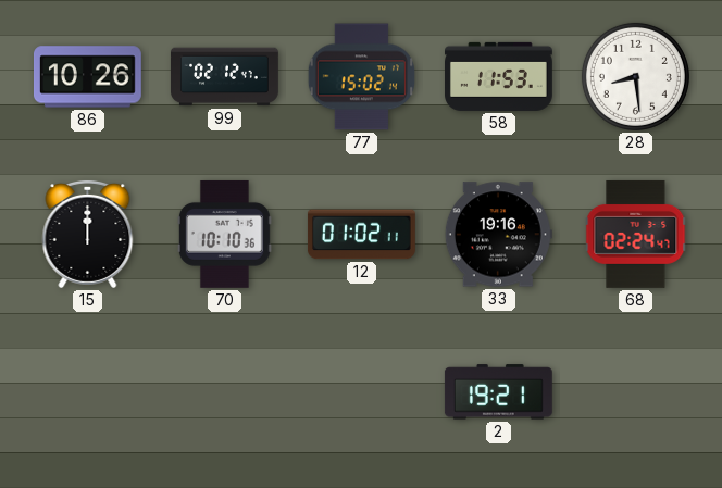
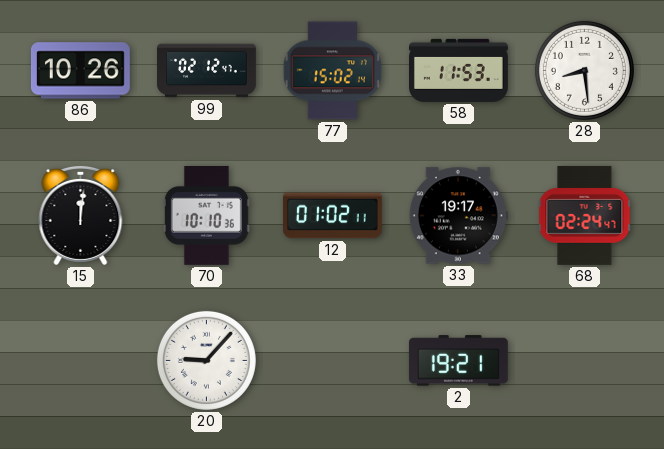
15: 12:00 -> 12:01 (81, 215)
33: 19:16 -> 19:17 (458, 216)
20: none -> 9:07 (206, 360)
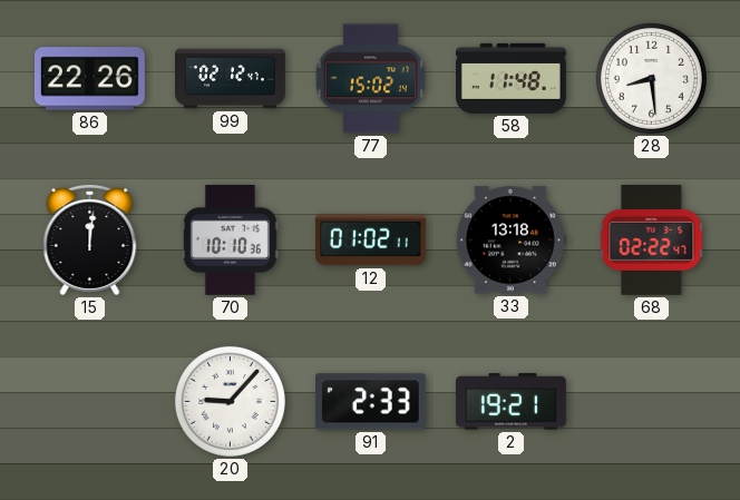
86: 10:26 -> 22:26 (89, 79)
58: 11:53 -> 11:48 (512, 78)
33: 19:17 -> 13:18 (510, 241)
68: 02:24 -> 02:22 (652, 239)
91: none -> 2:33 (370, 402)
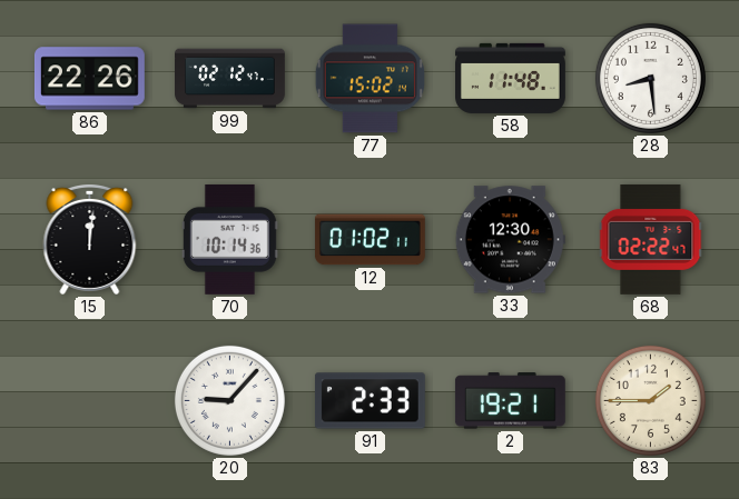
70: 10:10 -> 10:14 (229, 239)
33: 13:18 -> 12:30 (510, 240)
83: none -> 1:45 (650, 400)
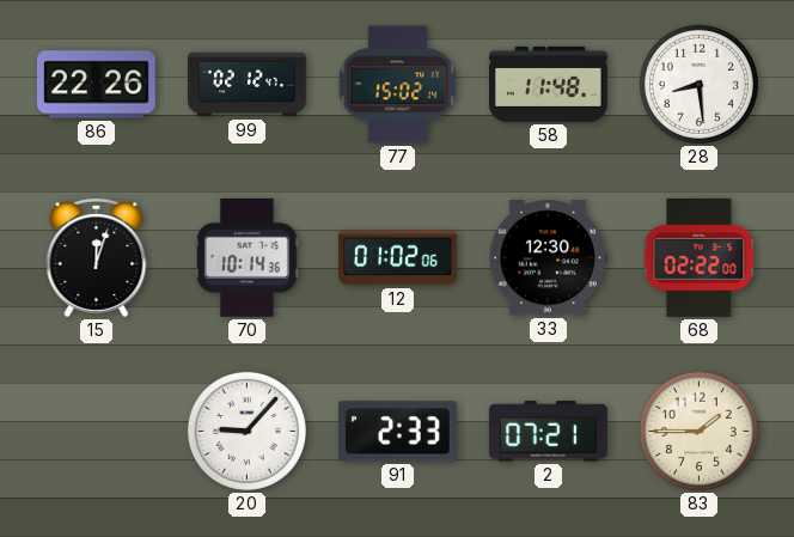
15: 12:01 -> 12:03 (97, 257)
12: 01:02:11 -> 01:02:06 (397, 258)
68: 02:22:47 -> 02:22:00 (700, 257)
2: 19:21 -> 07:21 (548, 432)
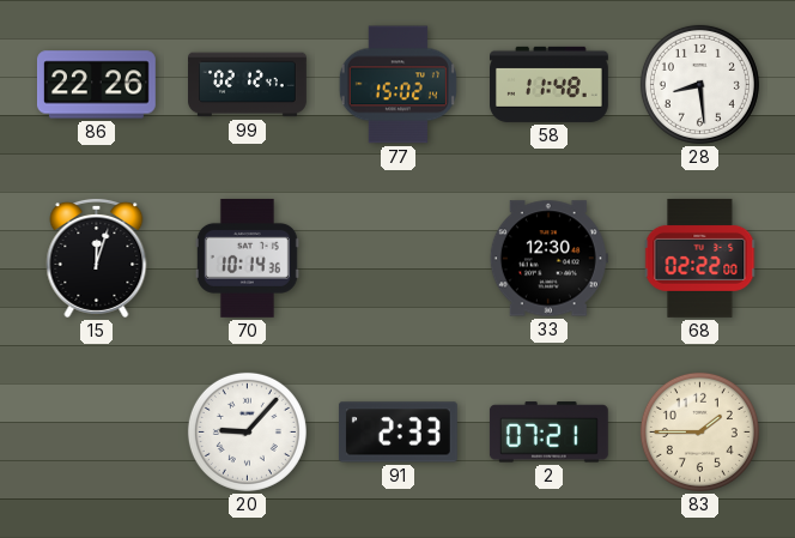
12: 01:02 -> none (397, 258)
